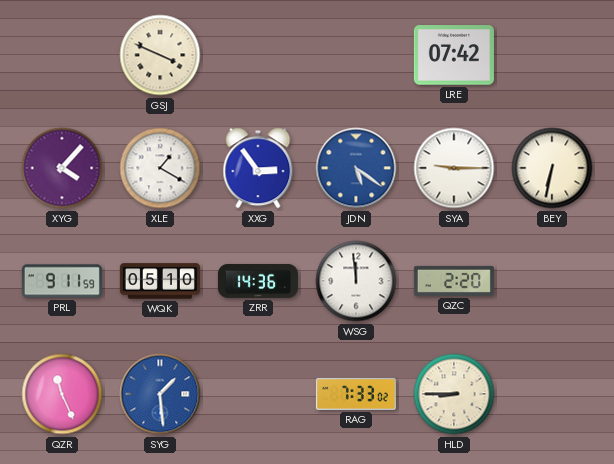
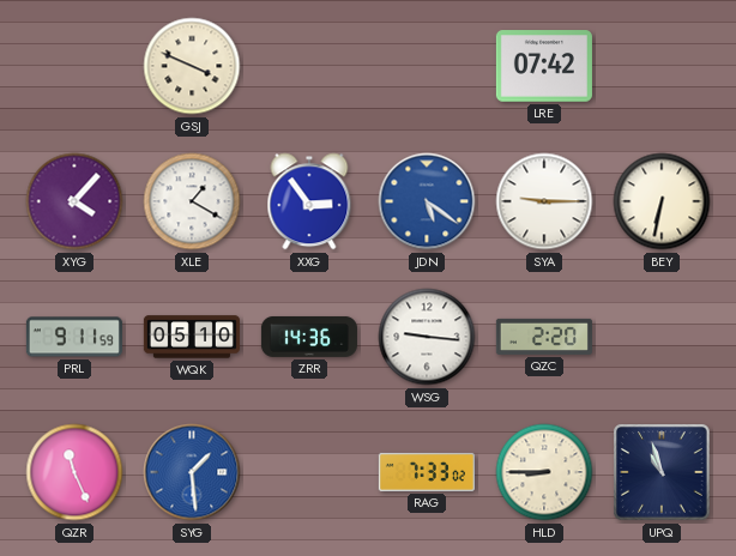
WSG: 11:59 -> 9:16 (427, 337)
UPQ: none -> 10:57 (662, 472)
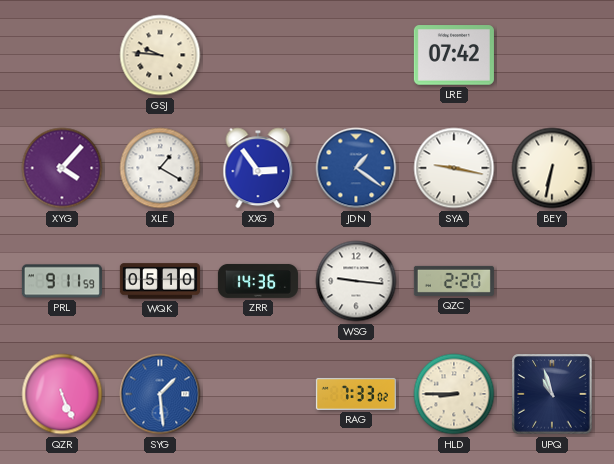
GSJ: 3:49 -> 9:46 (160, 55)
JDN: 5:21 -> 1:21 (356, 168)
SYA: 9:15 -> 9:17 (454, 168)
QZR: 11:26 -> 5:26 (62, 394)
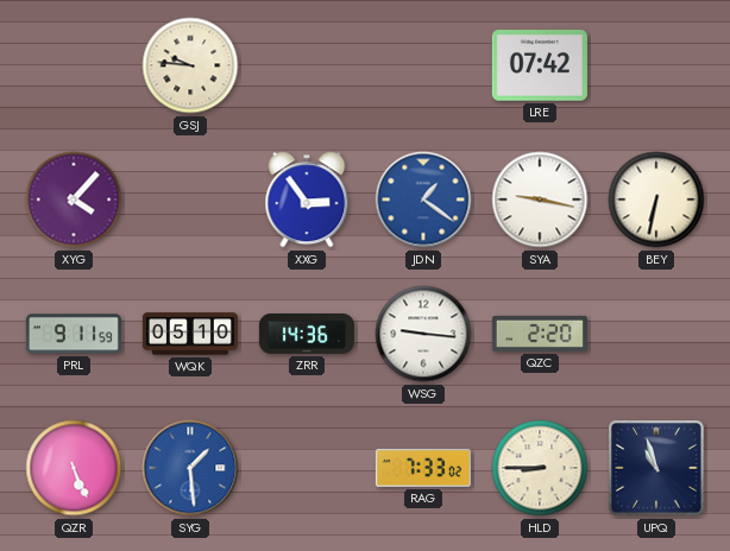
XLE: 1:20 -> none (160, 168)
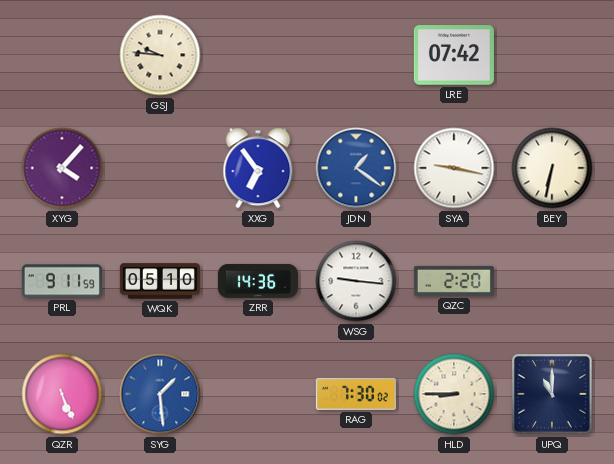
XXG: 2:54 -> 6:54 (258, 168)
RAG: 7:33 -> 7:30 (356, 394)
UPQ: 10:57 -> 11:00 (552, 394)
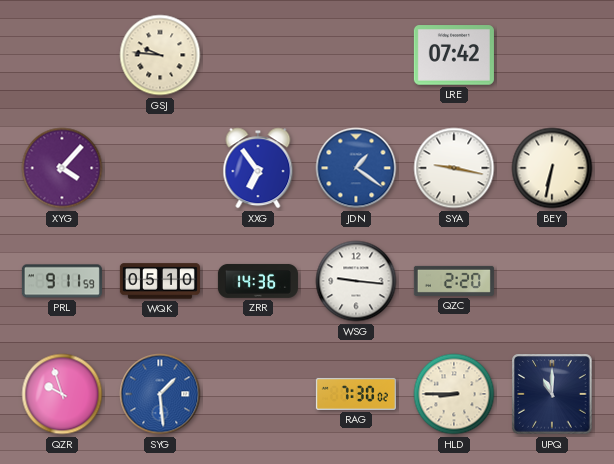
QZR: 5:26 -> 9:57 (62, 394)
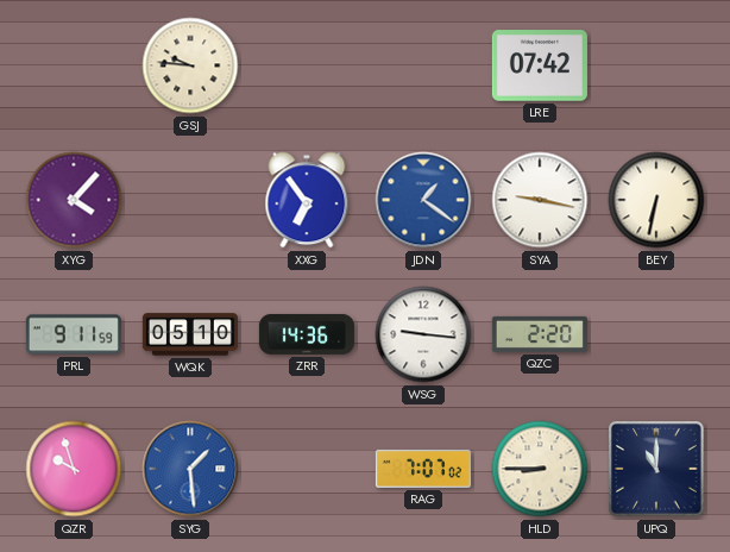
RAG: 7:30 -> 7:07 (423, 469)
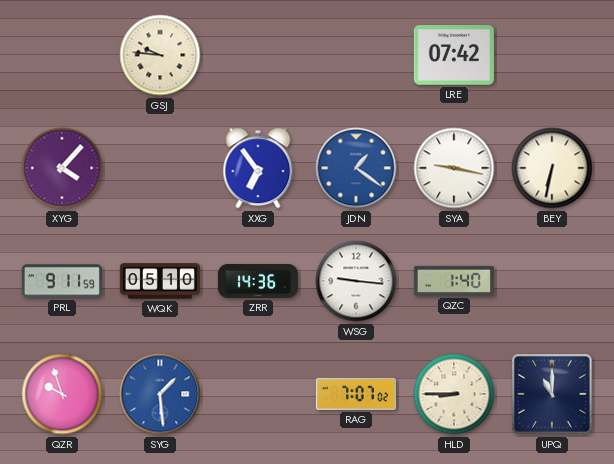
QZC: 2:20 -> 1:40 (454, 281)
